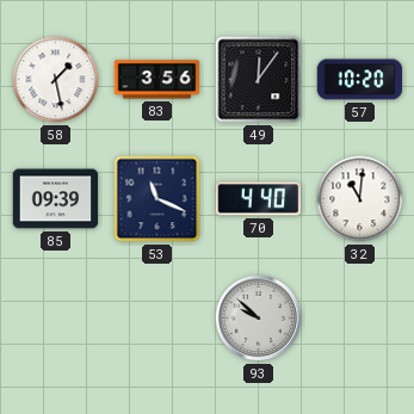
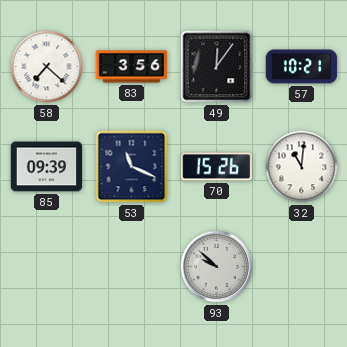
58: 1:28 -> 7:22 (47, 67)
57: 10:20 -> 10:21 (302, 67)
70: 4:40 -> 15:26 (217, 167)
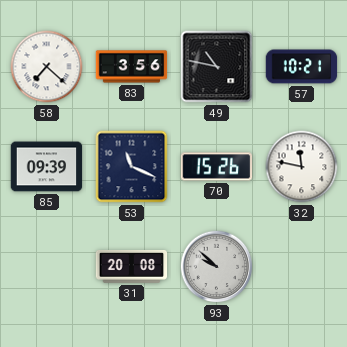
49: 12:06 -> 10:47 (217, 67)
32: 11:01 -> 11:47 (302, 167)
31: none -> 20:08 (132, 266)
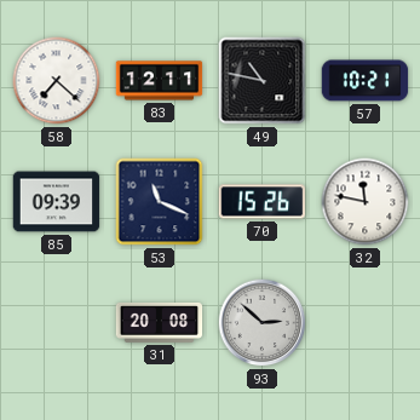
83: 3:56 -> 12:11 (160, 81)
93: 9:52 -> 2:52 (263, 323)
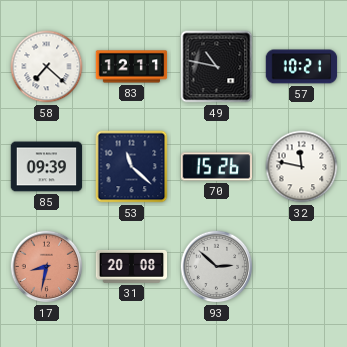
53: 11:19 -> 11:22 (132, 167)
17: none -> 8:32 (47, 267)
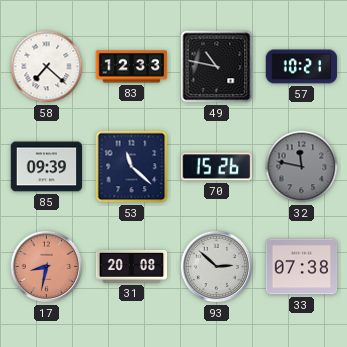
83: 12:11 -> 12:33 (132, 67)
32 dial: white -> grey (302, 167)
33: none -> 07:38 (302, 267)
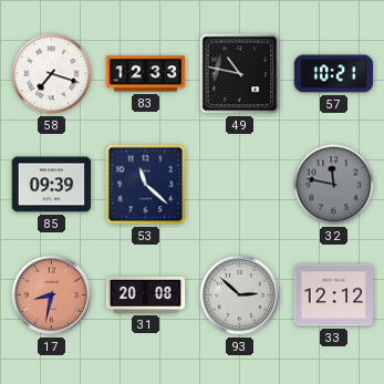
58: 7:22 -> 7:18 (52, 74)
70: 15:26 -> none (217, 167)
33: 07:38 -> 12:12 (334, 295)
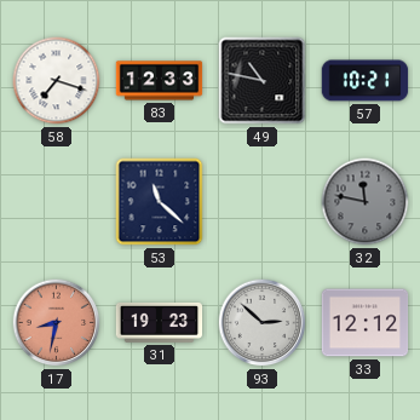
85: 09:39 -> none (52, 185)
31: 20:08 -> 19:23 (160, 322)
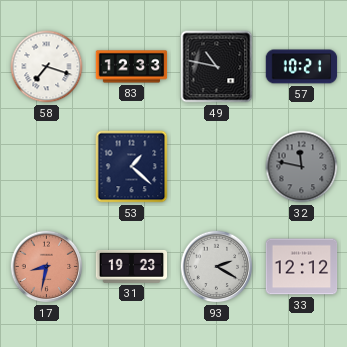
53: 11:22 -> 1:22 (132, 167)
93: 2:52 -> 2:20 (217, 267)
